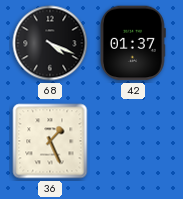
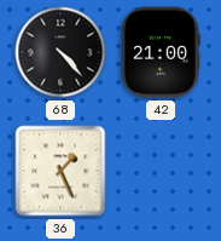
68: 4:19 -> 4:23 (60, 52)
42: 01:37 -> 21:00 (162, 52)
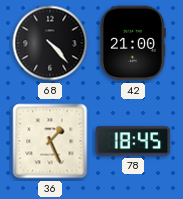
78: none -> 18:45 (133, 141)
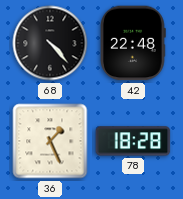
42: 21:00 -> 22:48 (134, 43)
78: 18:45 -> 18:28 (133, 141)
